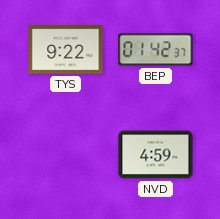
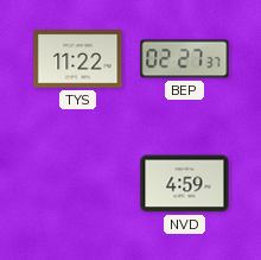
TYS: 9:22 -> 11:22 (78, 59)
BEP: 01:42 -> 02:27 (185, 59)
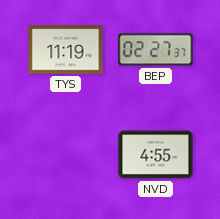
TYS: 11:22 -> 11:19 (66, 50)
NVD: 4:59 -> 4:55 (156, 155)
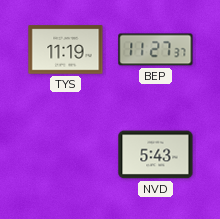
BEP: 02:27 -> 11:27 (156, 50)
NVD: 4:55 -> 5:43 (156, 155)
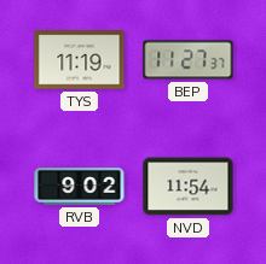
RVB: none -> 9:02 (80, 187)
NVD: 5:43 -> 11:54 (189, 187)
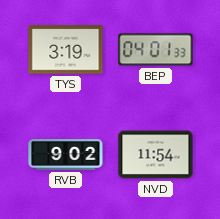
TYS: 11:19 -> 3:19 (66, 50)
BEP: 11:27 -> 04:01 (156, 50)
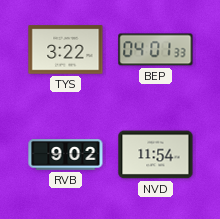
TYS: 3:19 -> 3:22 (66, 50)
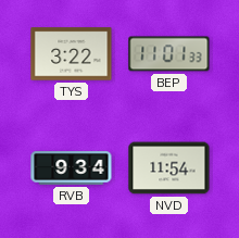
BEP: 04:01 -> 11:01 (169, 54)
RVB: 9:02 -> 9:34 (72, 168)
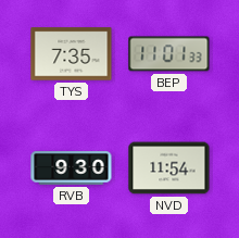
TYS: 3:22 -> 7:35 (72, 54)
RVB: 9:34 -> 9:30 (72, 168)
